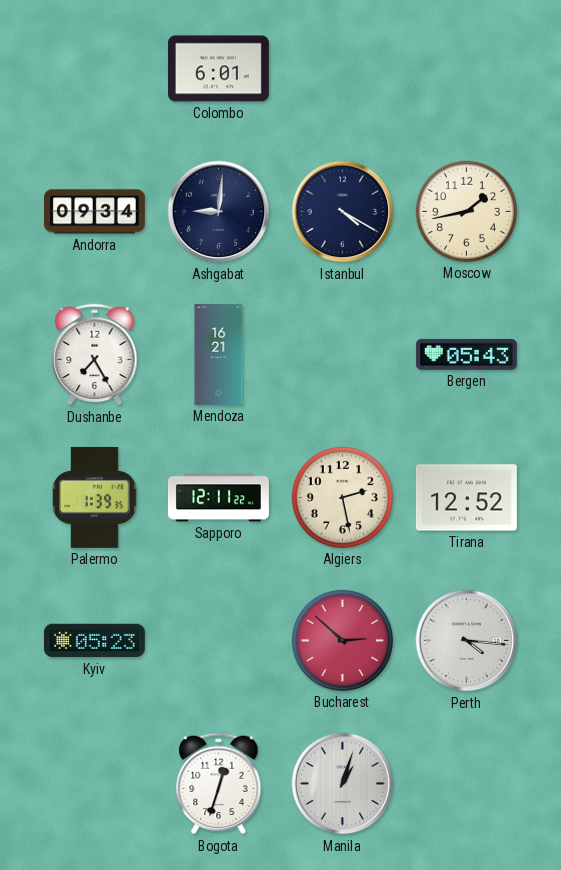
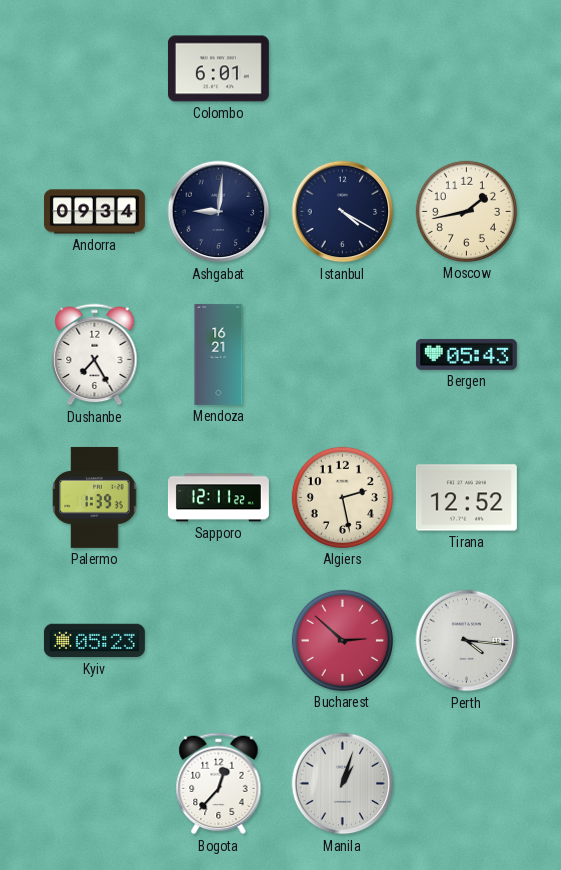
Bogota: 12:33 -> 12:37 (219, 784)
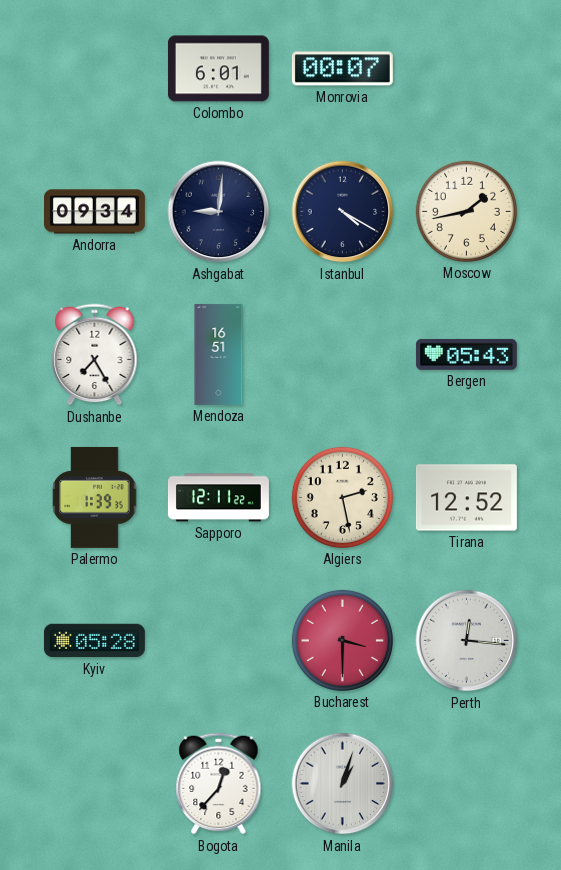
Monrovia: none -> 00:07 (342, 69)
Mendoza: 16:21 -> 16:51 (219, 354)
Kyiv: 05:23 -> 05:28 (94, 641)
Bucharest: 2:52 -> 3:30 (342, 640)
Perth: 4:16 -> 12:16 (467, 641)
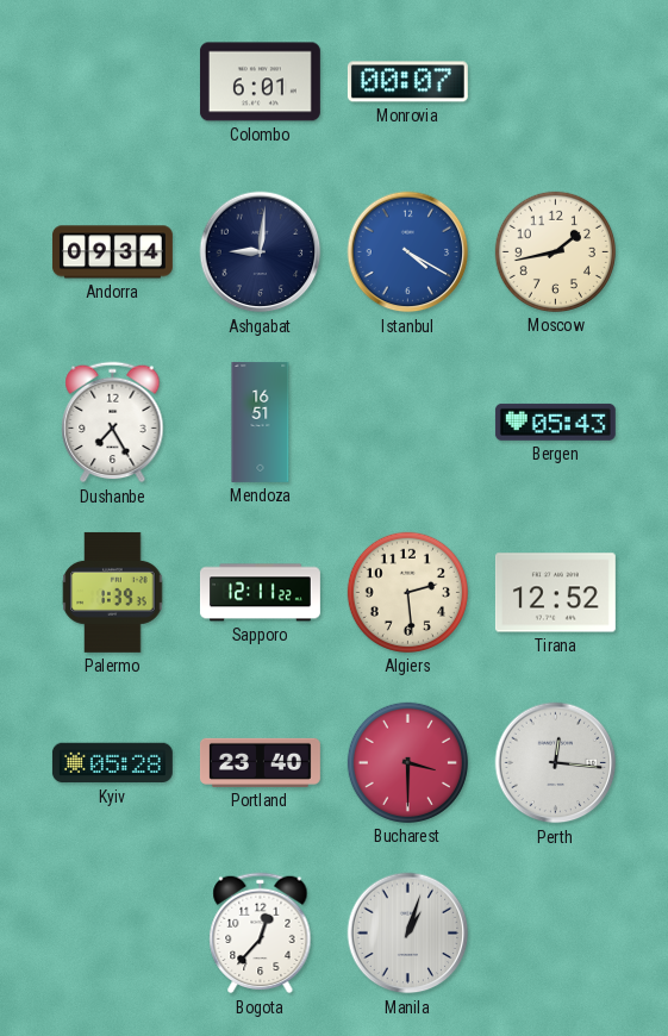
Istanbul dial: navy -> blue (408, 252)
Algiers: 2:28 -> 2:29 (407, 592)
Portland: none -> 23:40 (260, 762)
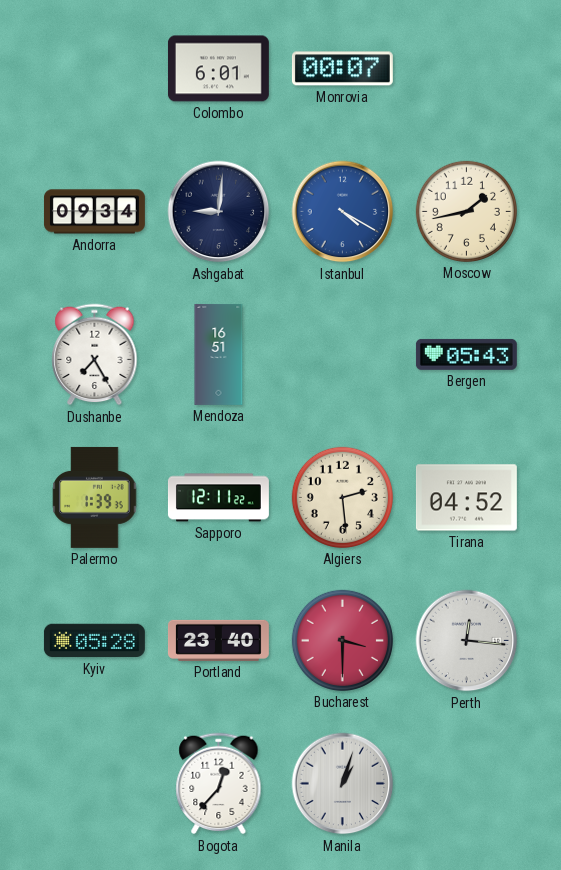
Tirana: 12:52 -> 04:52 (466, 498)
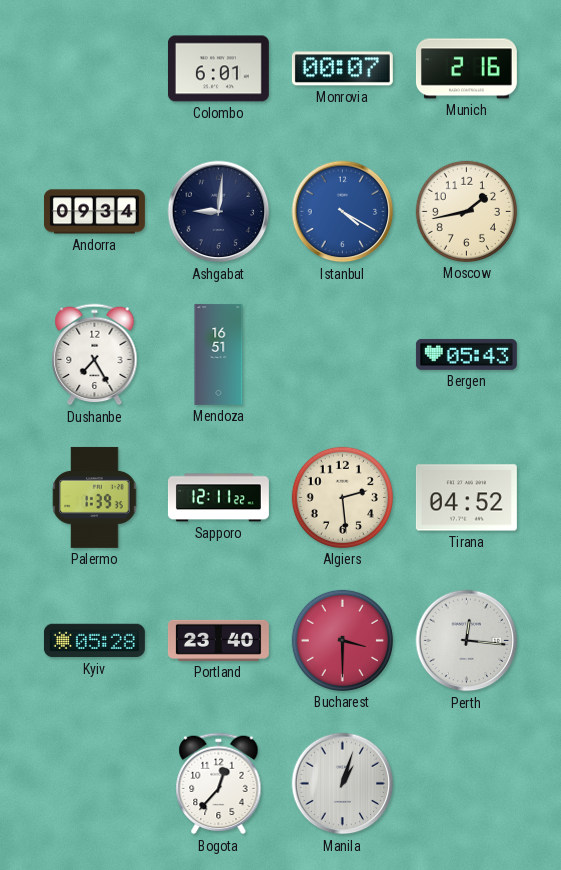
Munich: none -> 2:16 (466, 69)
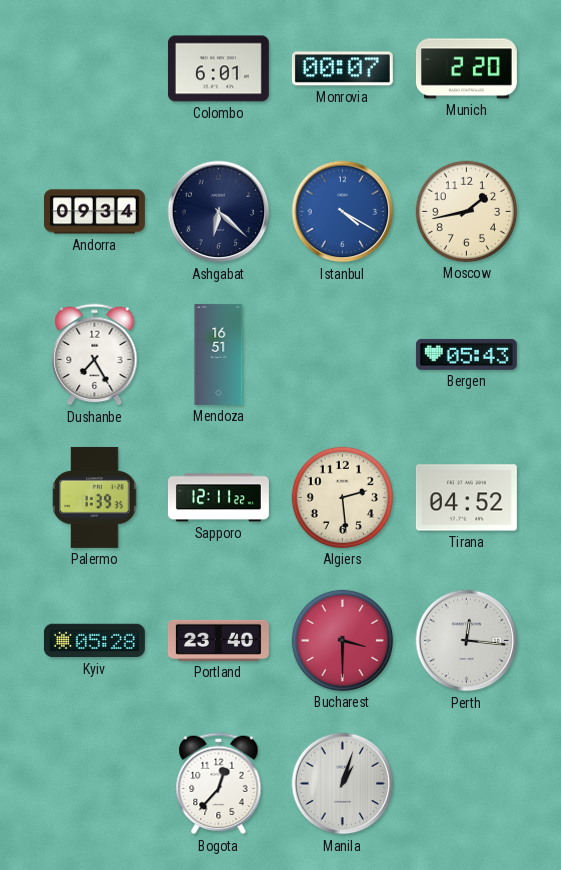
Munich: 2:16 -> 2:20 (466, 69)
Ashgabat: 9:01 -> 6:22 (219, 212)
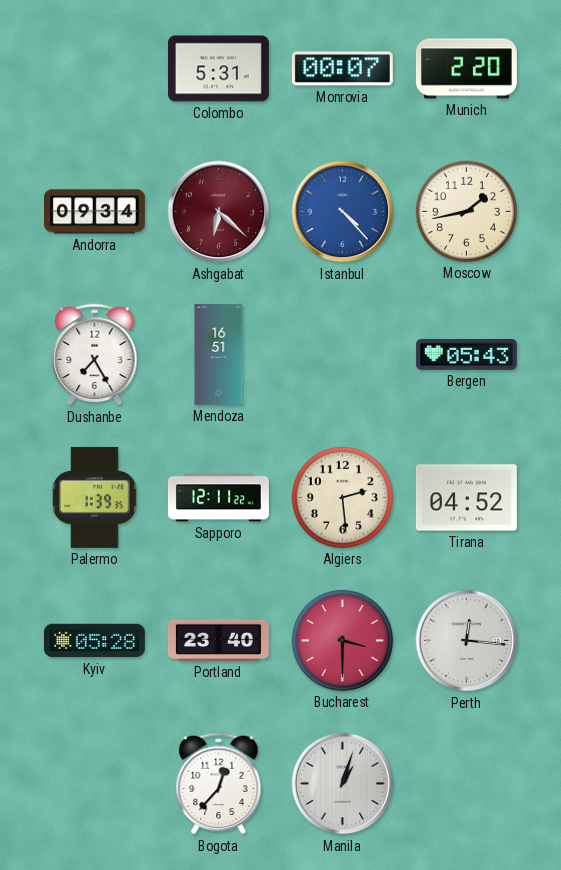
Colombo: 6:01 -> 5:31 (218, 69)
Ashgabat dial: navy -> burgundy (219, 212)
Istanbul: 4:20 -> 4:23 (343, 212)
